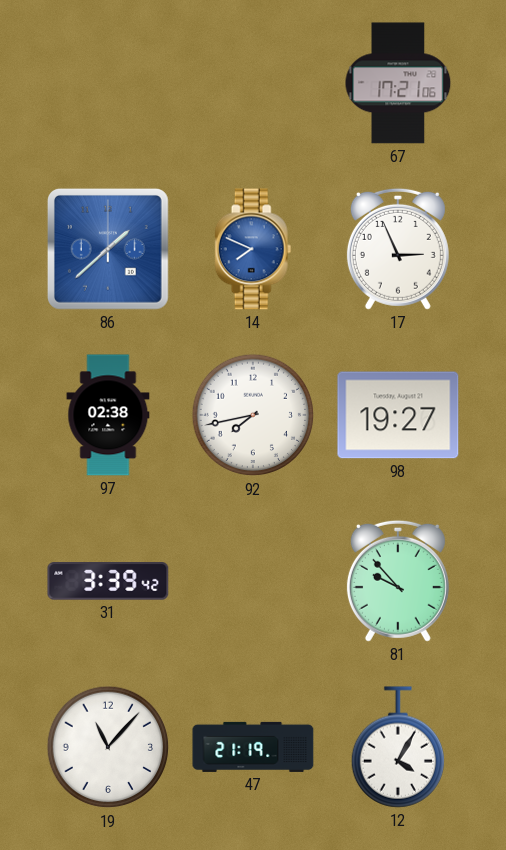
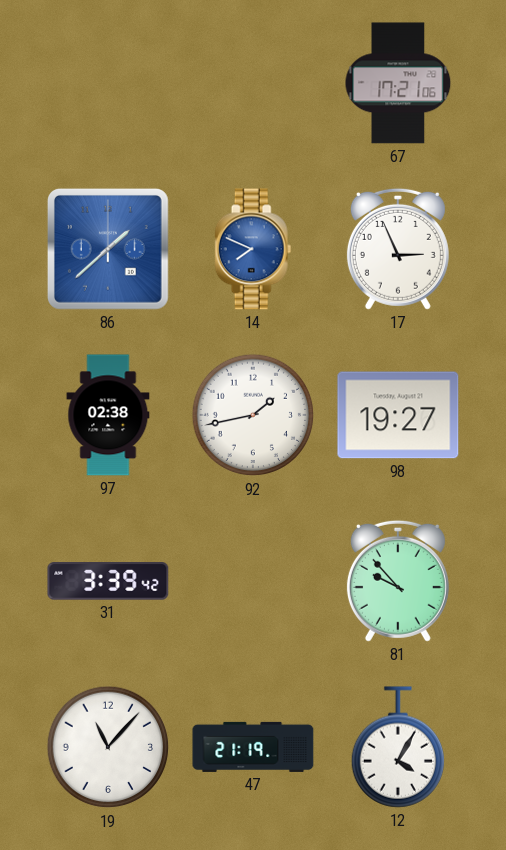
92: 7:43 -> 1:43 (253, 415)
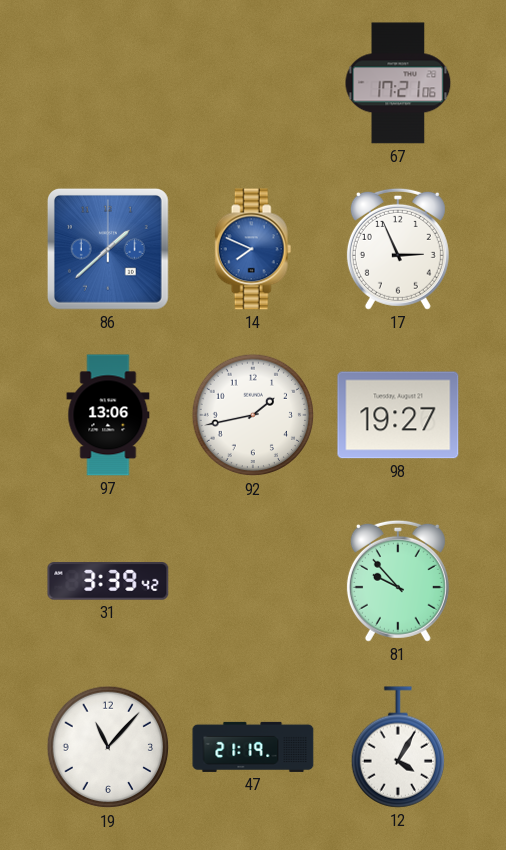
97: 02:38 -> 13:06 (108, 415)
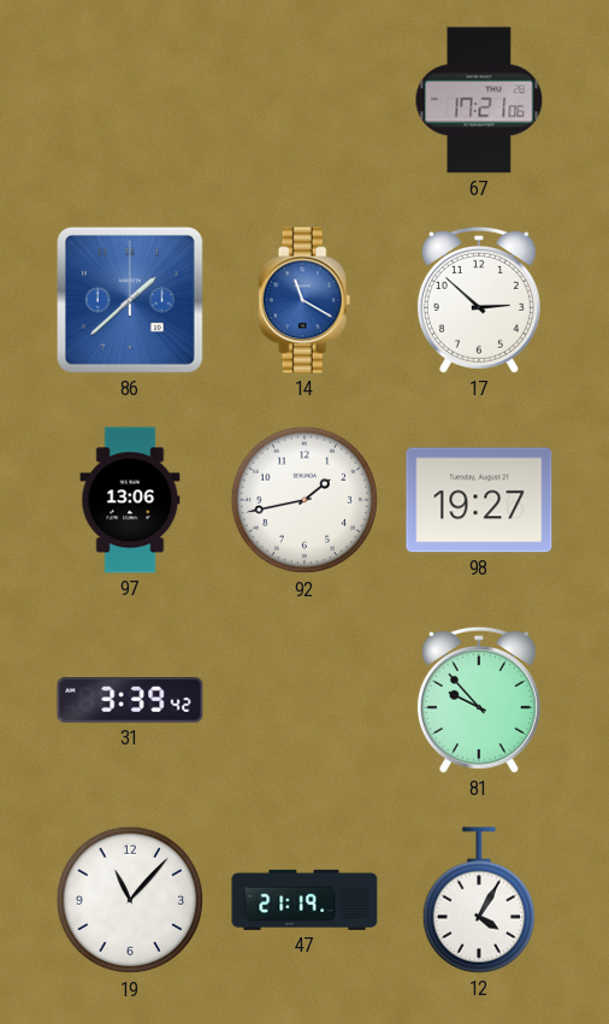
14: 7:49 -> 11:20 (304, 300)
17: 2:56 -> 2:52 (479, 300)
